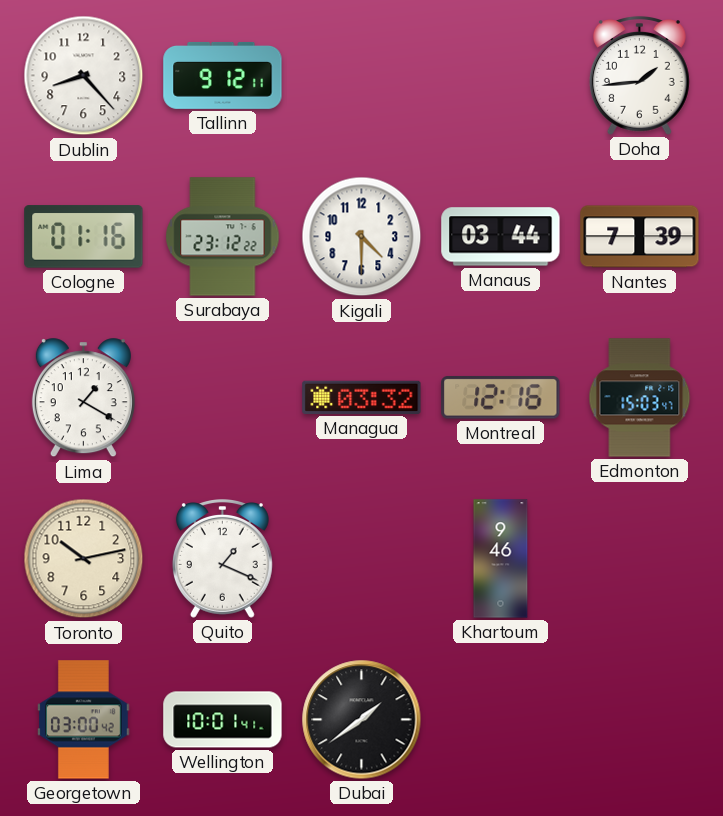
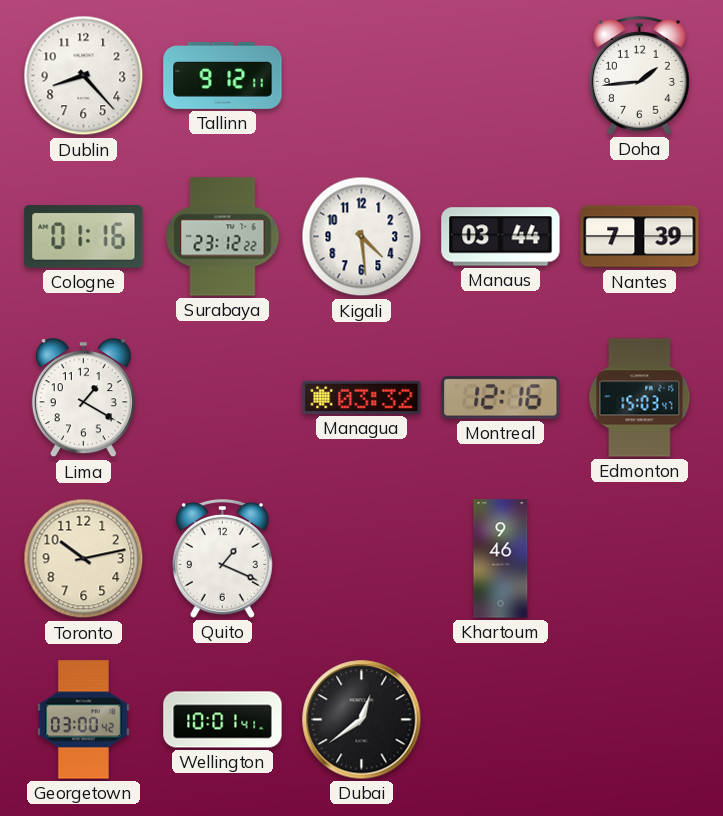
Kigali: 4:30 -> 4:29 (362, 237)
Dubai: 1:39 -> 12:39 (362, 720)
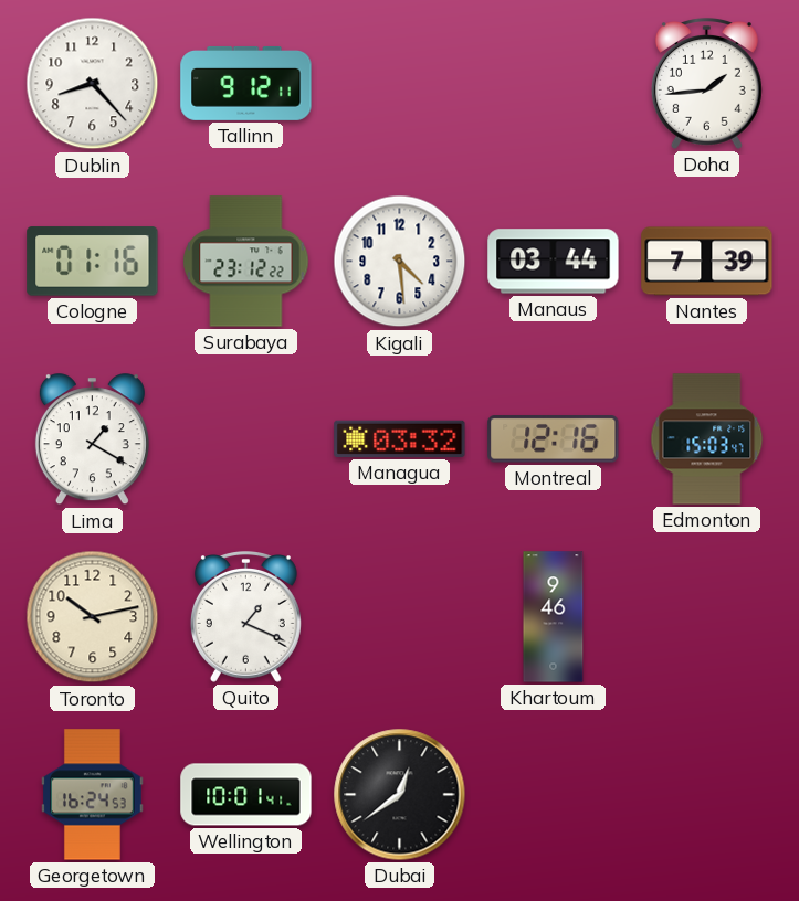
Georgetown: 03:00 -> 16:24 (93, 795)
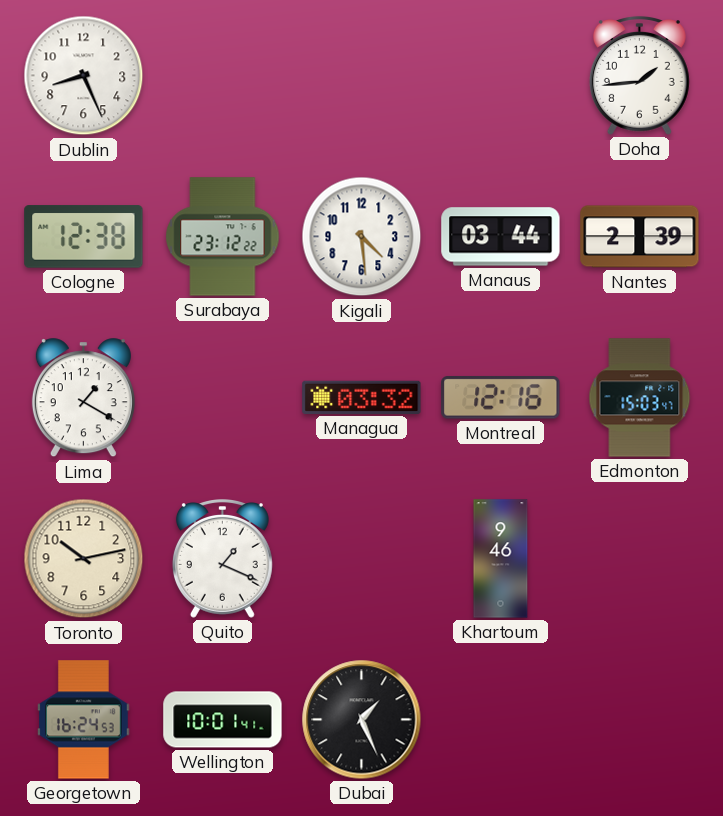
Dublin: 8:23 -> 8:26 (84, 76)
Tallinn: 9:12 -> none (246, 83)
Cologne: 01:16 -> 12:38 (84, 237)
Nantes: 7:39 -> 2:39 (640, 237)
Dubai: 12:39 -> 1:26 (362, 720)
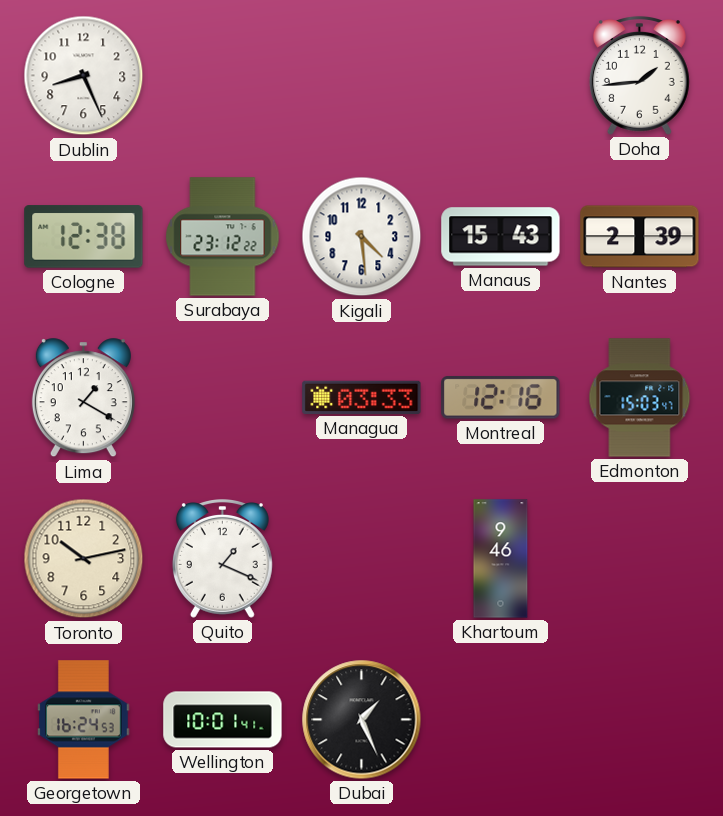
Manaus: 03:44 -> 15:43 (501, 237)
Managua: 03:32 -> 03:33 (362, 397)
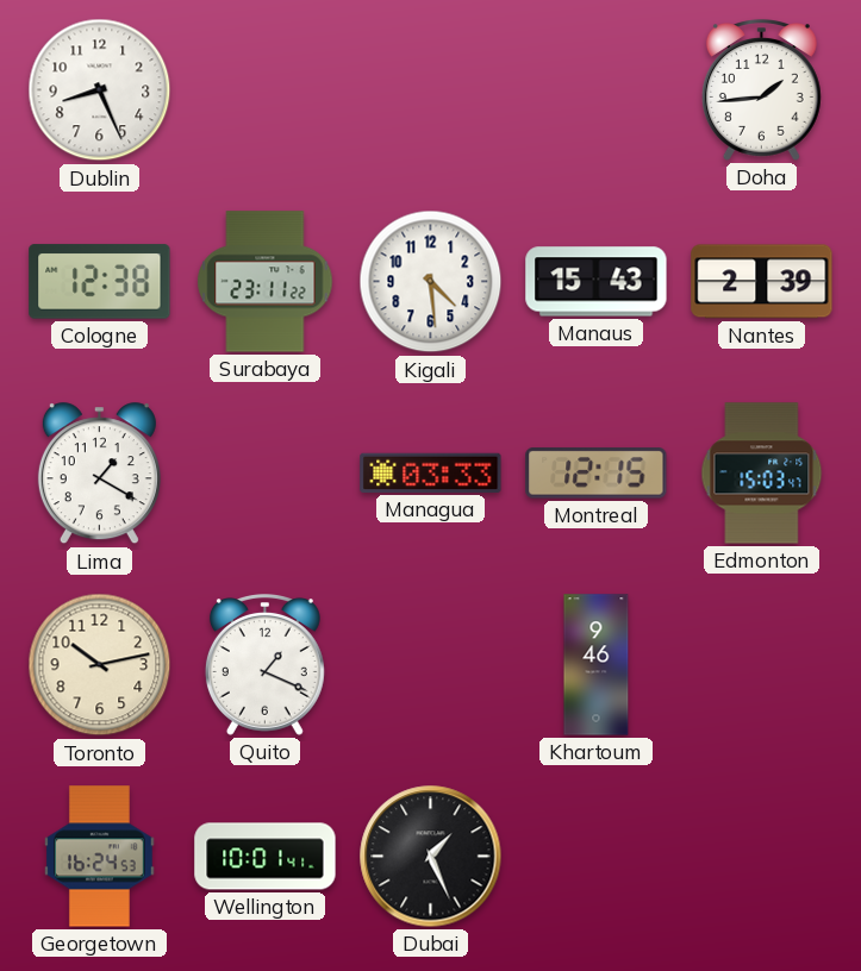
Surabaya: 23:12 -> 23:11 (266, 282)
Montreal: 12:16 -> 12:15 (597, 474)
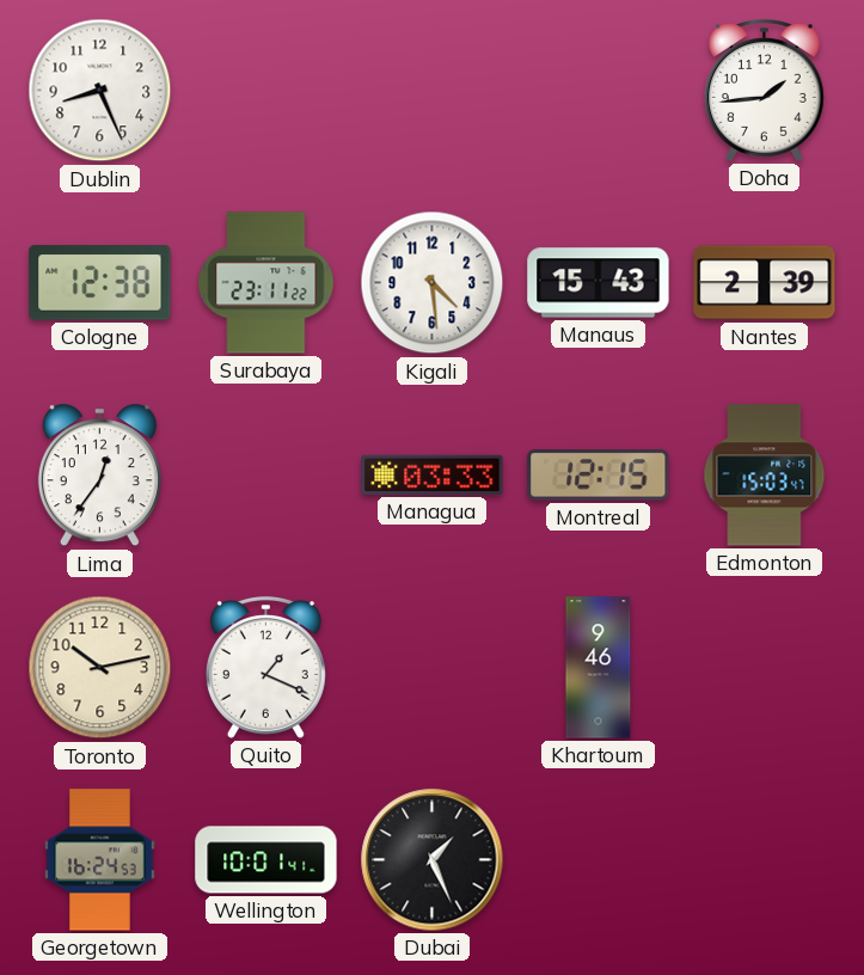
Lima: 1:20 -> 12:36 (99, 476)
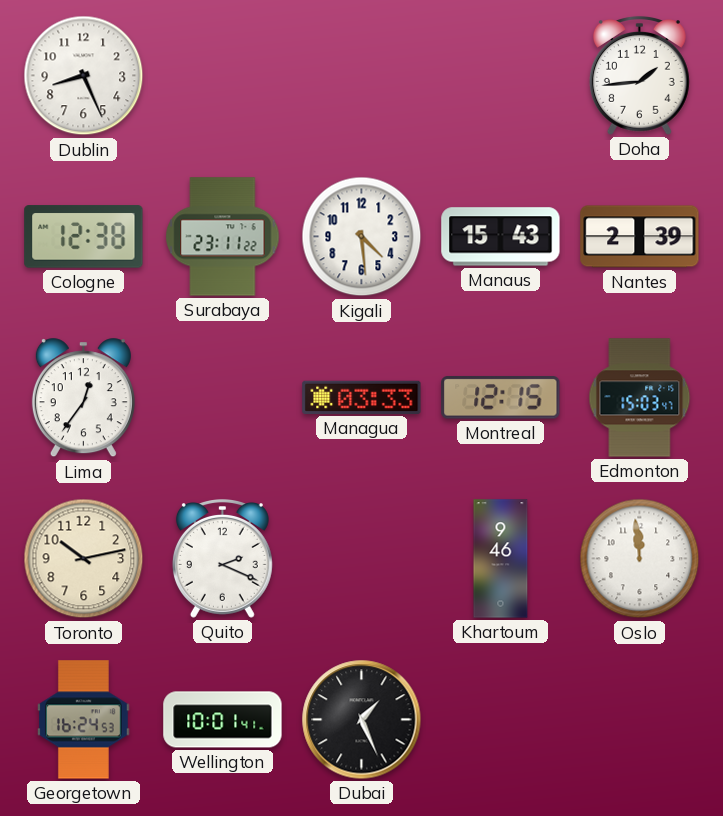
Quito: 1:19 -> 2:19 (222, 559)
Oslo: none -> 11:59 (640, 559)
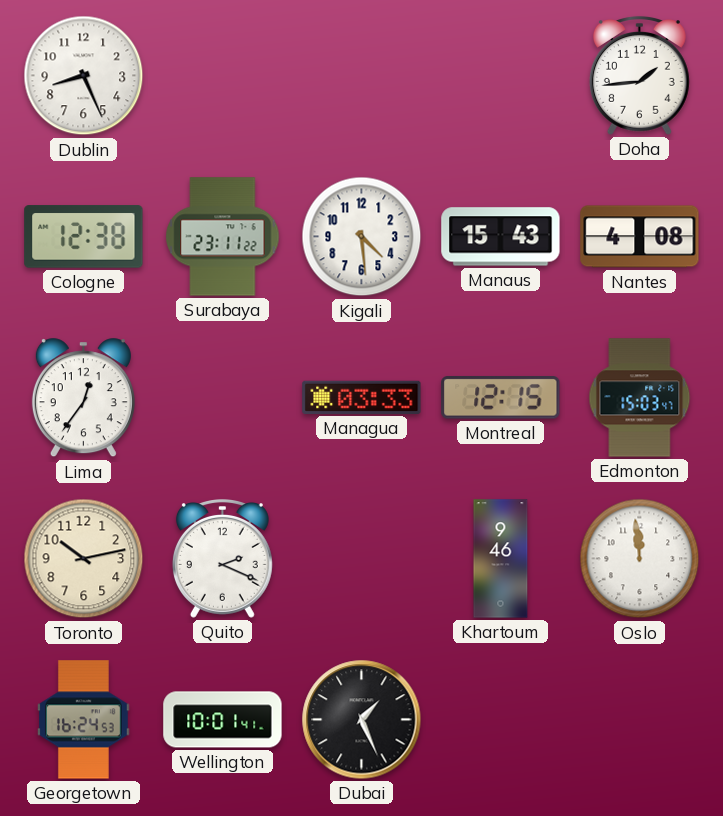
Nantes: 2:39 -> 4:08 (640, 237)
